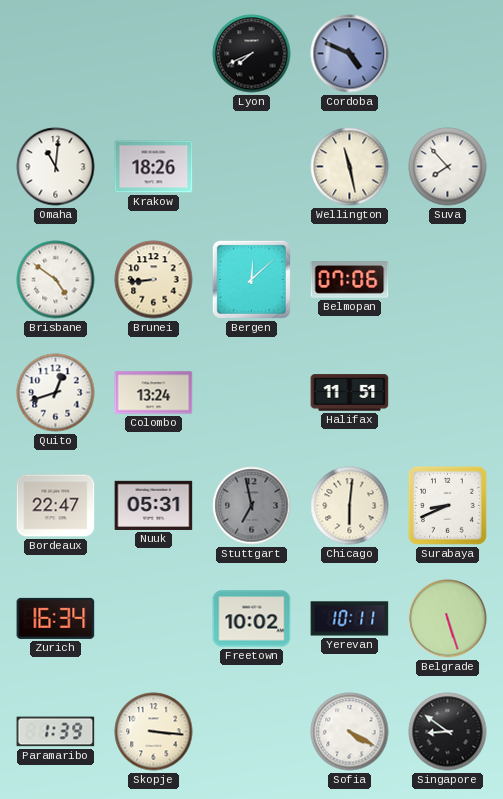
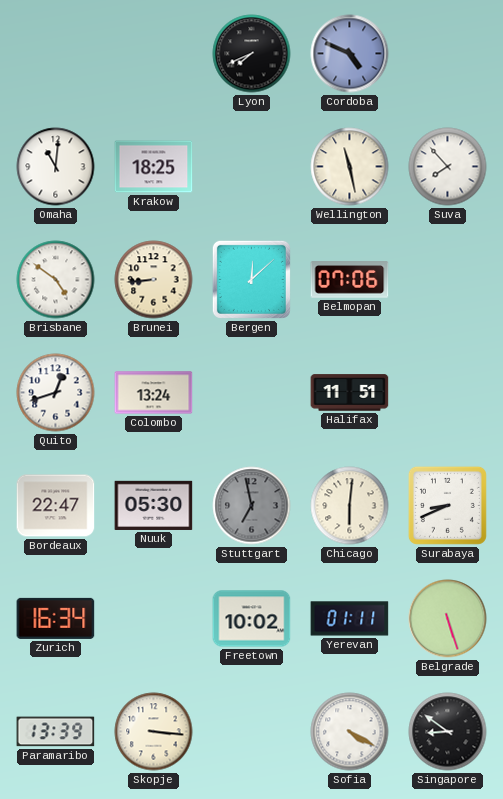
Krakow: 18:26 -> 18:25 (154, 167)
Nuuk: 05:31 -> 05:30 (154, 505)
Yerevan: 10:11 -> 01:11 (350, 619)
Paramaribo: 1:39 -> 13:39 (56, 732)
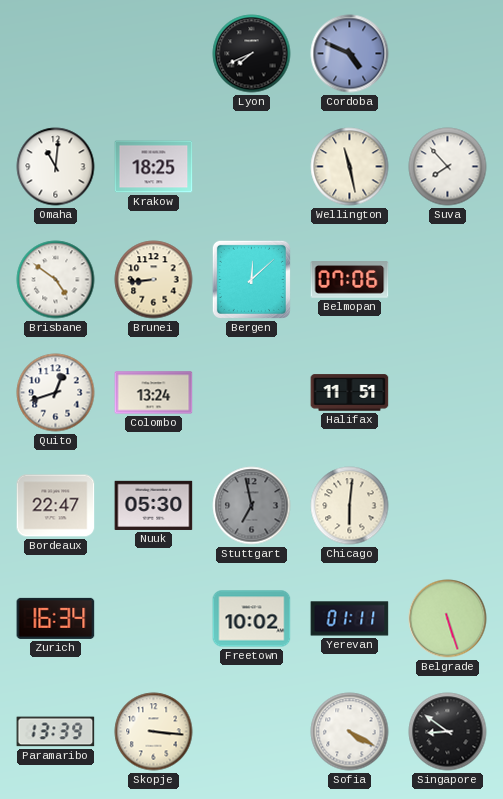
Surabaya: 8:41 -> none (447, 505)
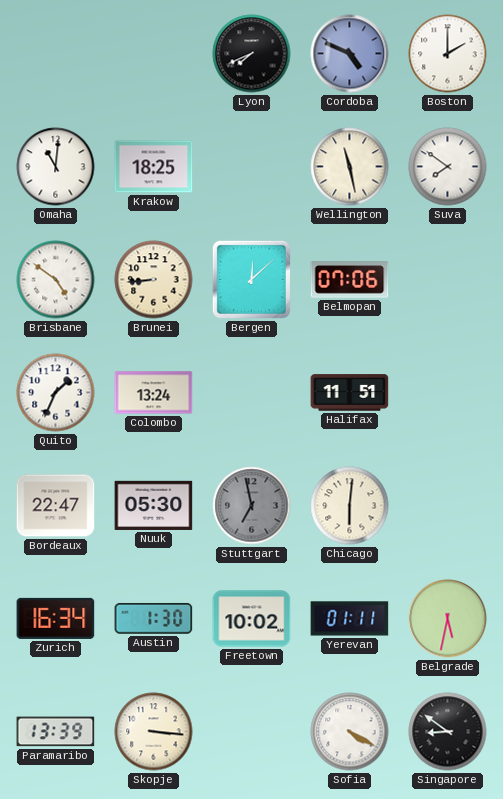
Boston: none -> 2:00 (448, 54)
Suva: 7:53 -> 7:51 (448, 167)
Quito: 12:42 -> 1:34 (56, 393)
Austin: none -> 1:30 (154, 618)
Belgrade: 5:27 -> 5:32 (448, 619)
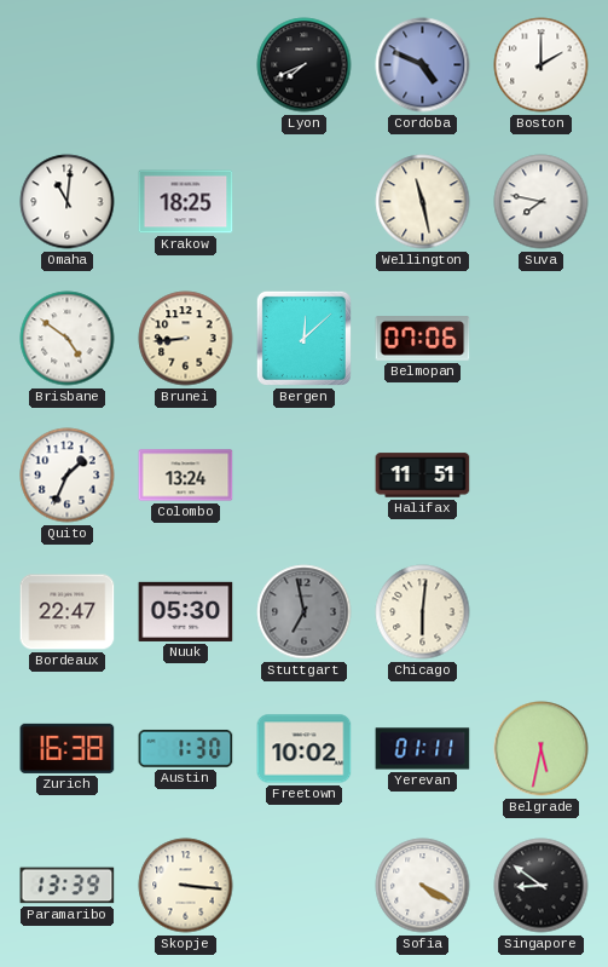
Suva: 7:51 -> 7:47 (542, 202)
Zurich: 16:34 -> 16:38 (68, 748)
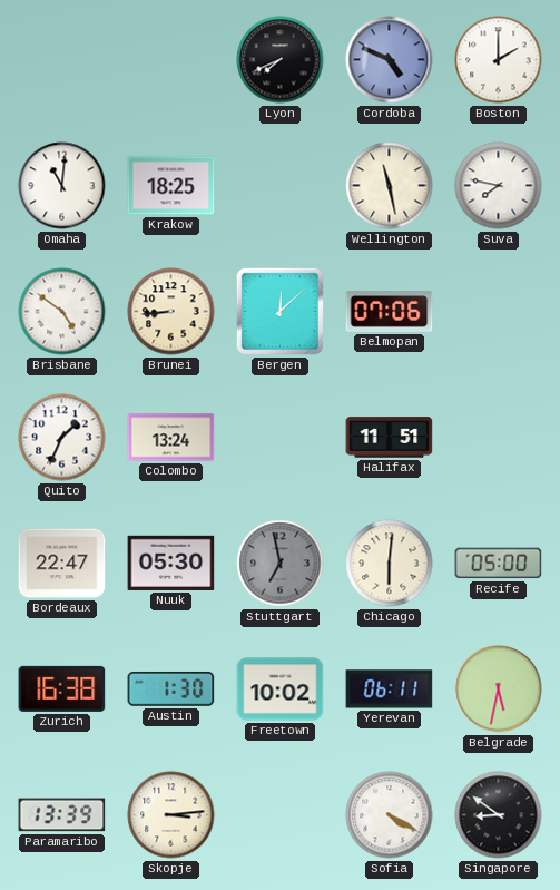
Recife: none -> 05:00 (499, 564)
Yerevan: 01:11 -> 06:11 (390, 689)
Skopje: 3:16 -> 3:14 (171, 815)
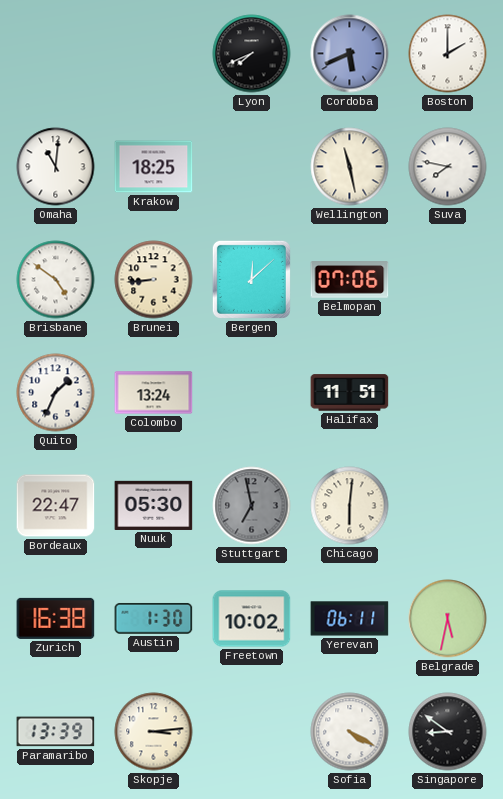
Cordoba: 4:49 -> 5:41 (350, 54)
Recife: 05:00 -> none (499, 564)
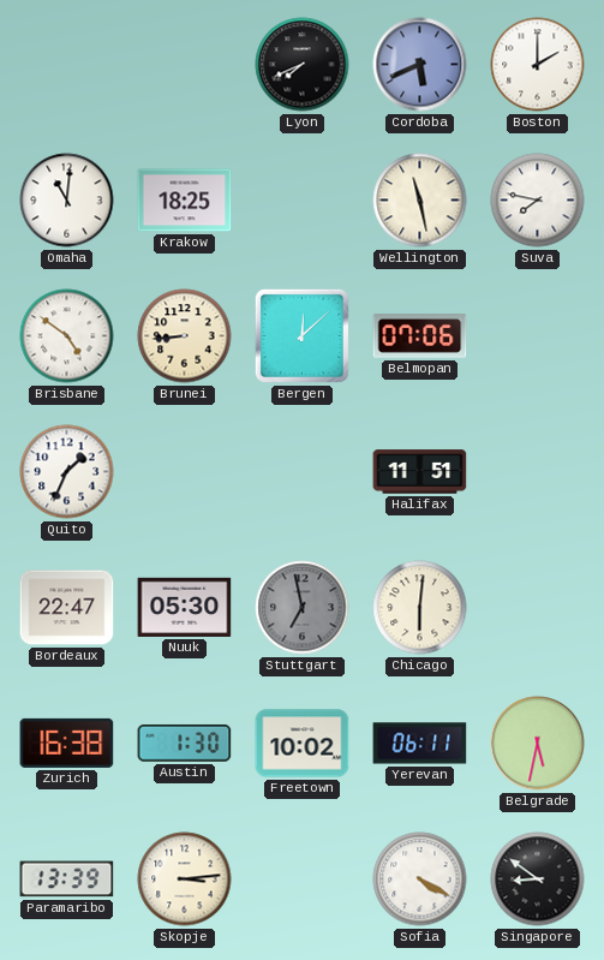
Colombo: 13:24 -> none (154, 393)
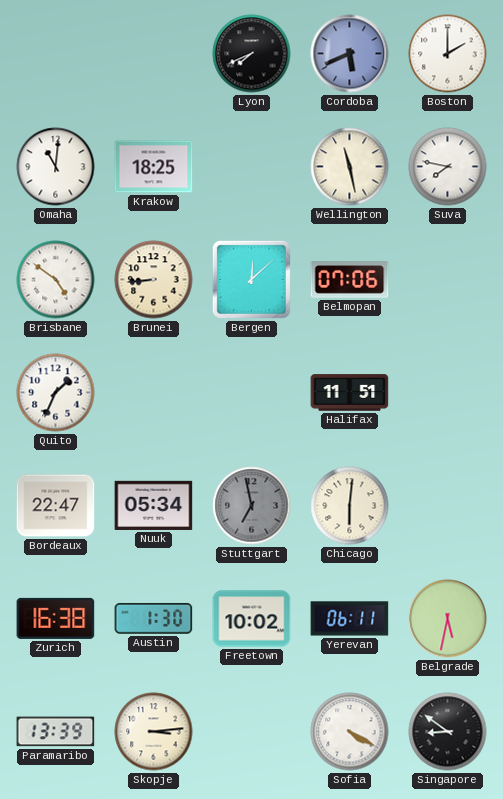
Nuuk: 05:30 -> 05:34 (154, 505)
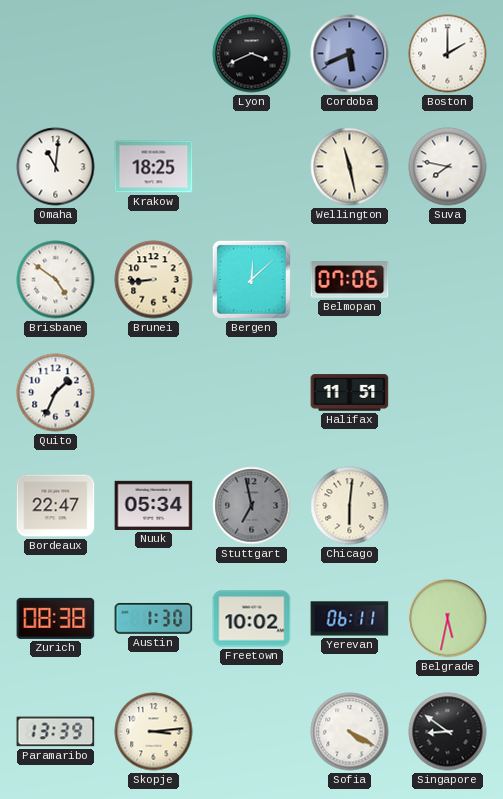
Lyon: 7:41 -> 3:41 (252, 54)
Zurich: 16:38 -> 08:38 (56, 618)
